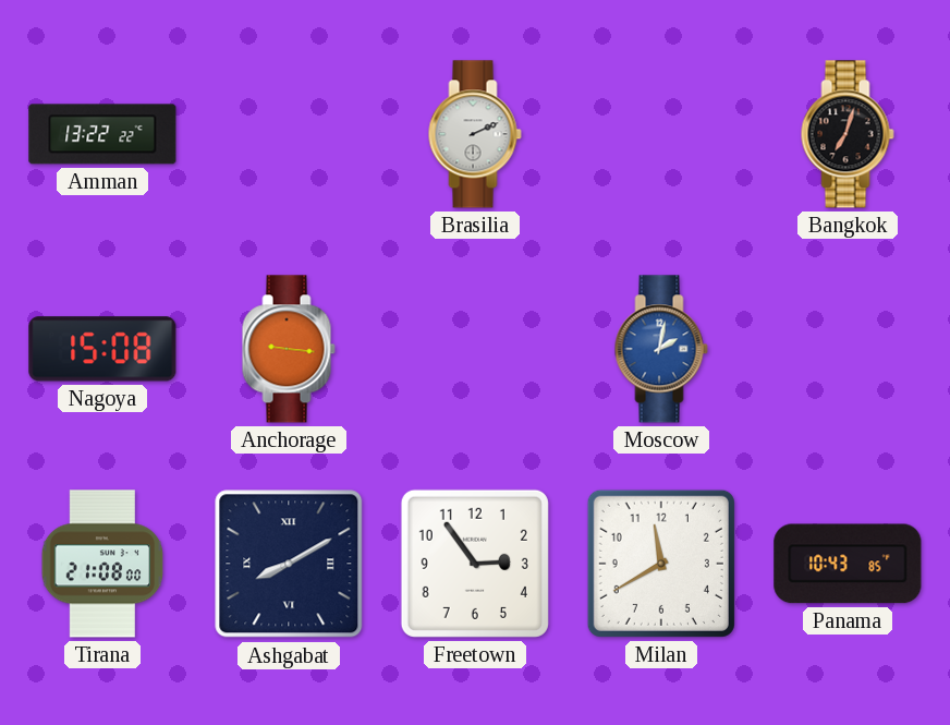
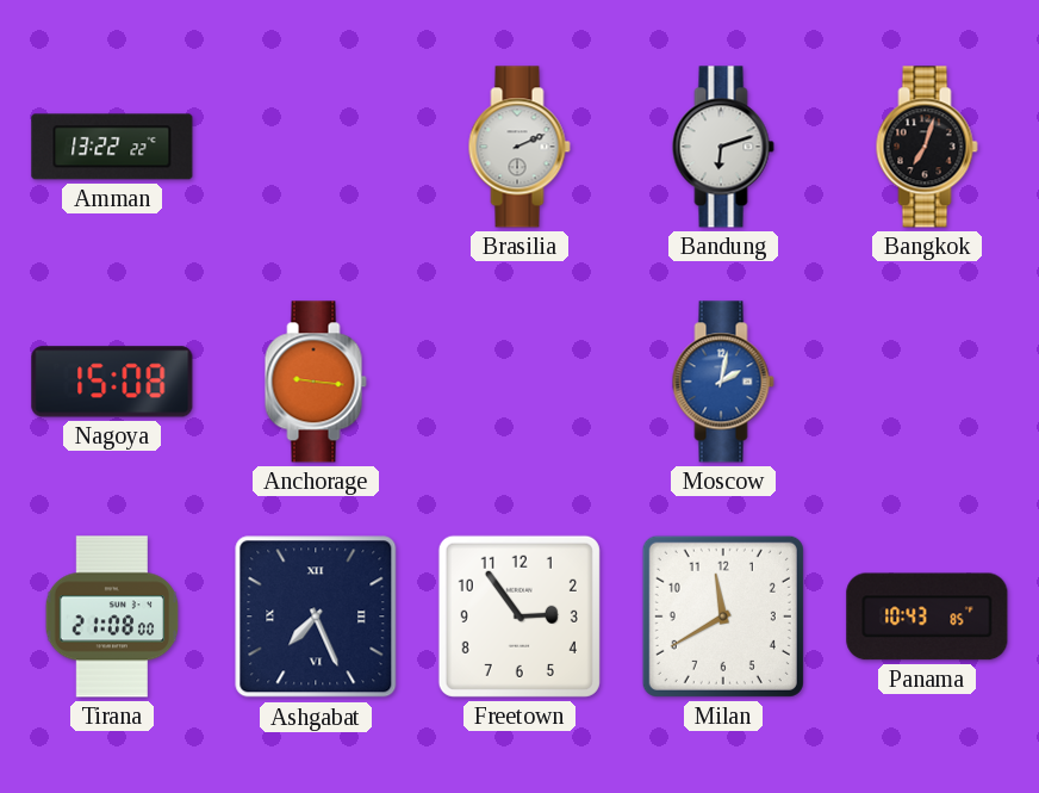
Bandung: none -> 6:12 (723, 147)
Ashgabat: 8:10 -> 7:26 (316, 617)
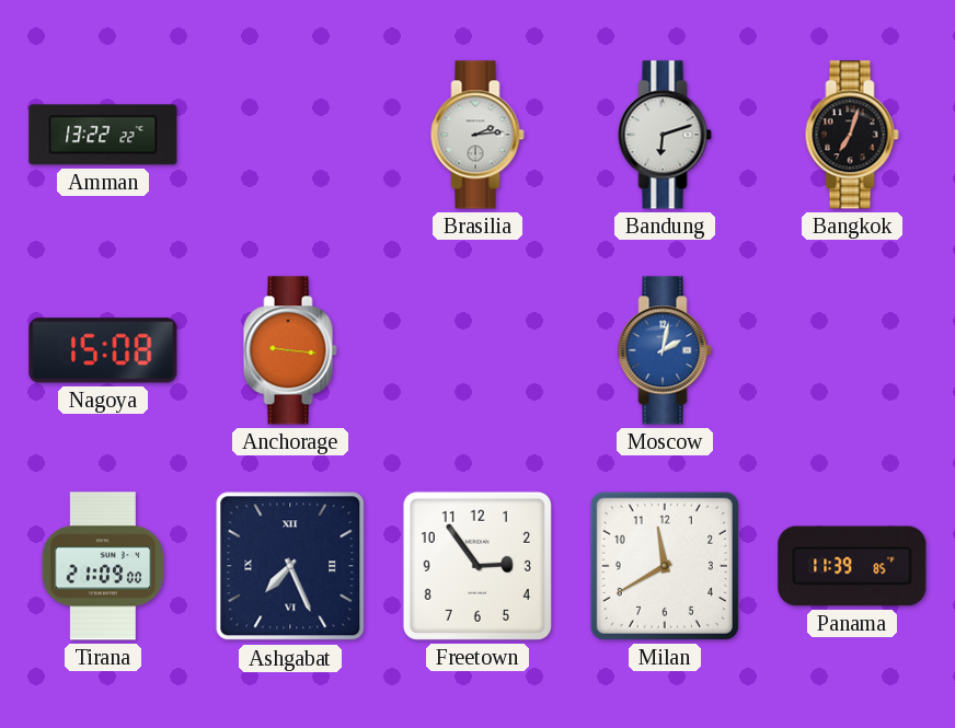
Brasilia: 2:11 -> 2:14 (477, 135)
Tirana: 21:08 -> 21:09 (103, 566)
Panama: 10:43 -> 11:39 (852, 566)
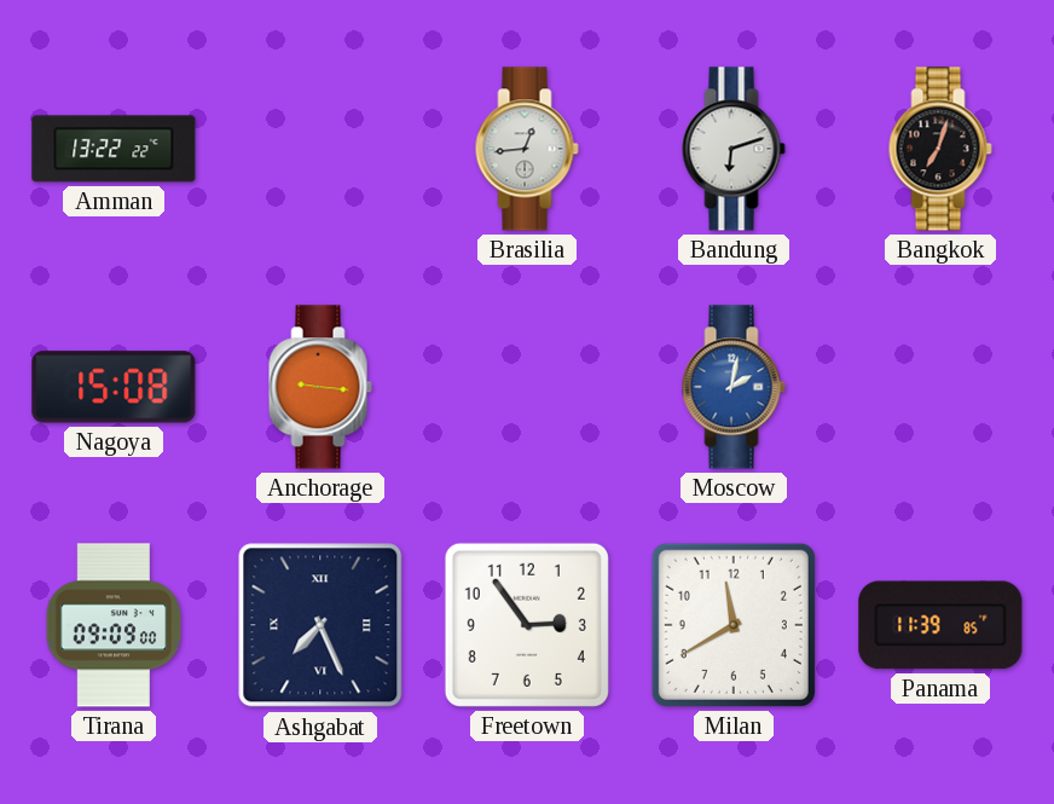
Brasilia: 2:14 -> 12:44 (527, 149)
Tirana: 21:09 -> 09:09 (114, 625)
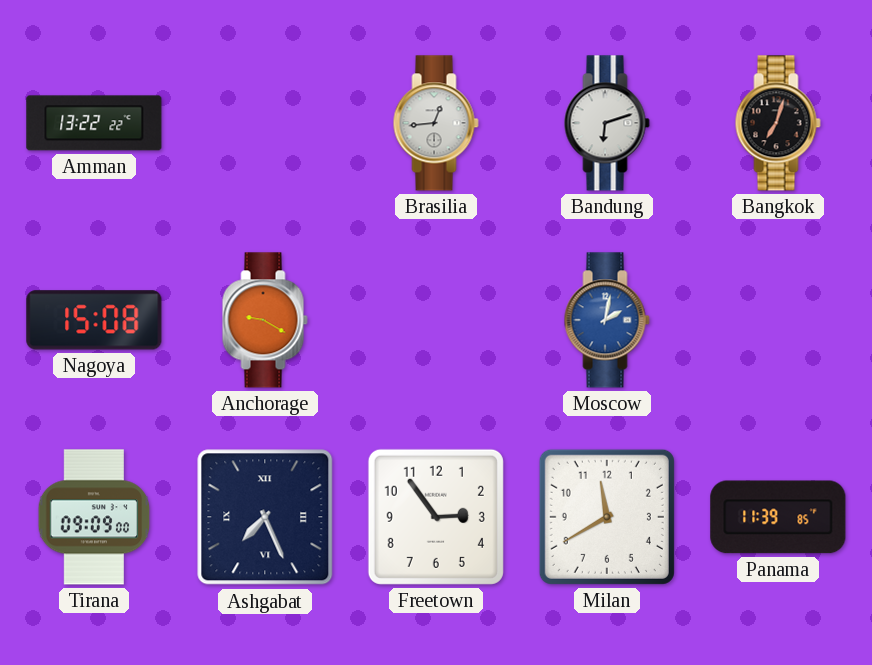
Anchorage: 9:16 -> 9:20 (265, 320)
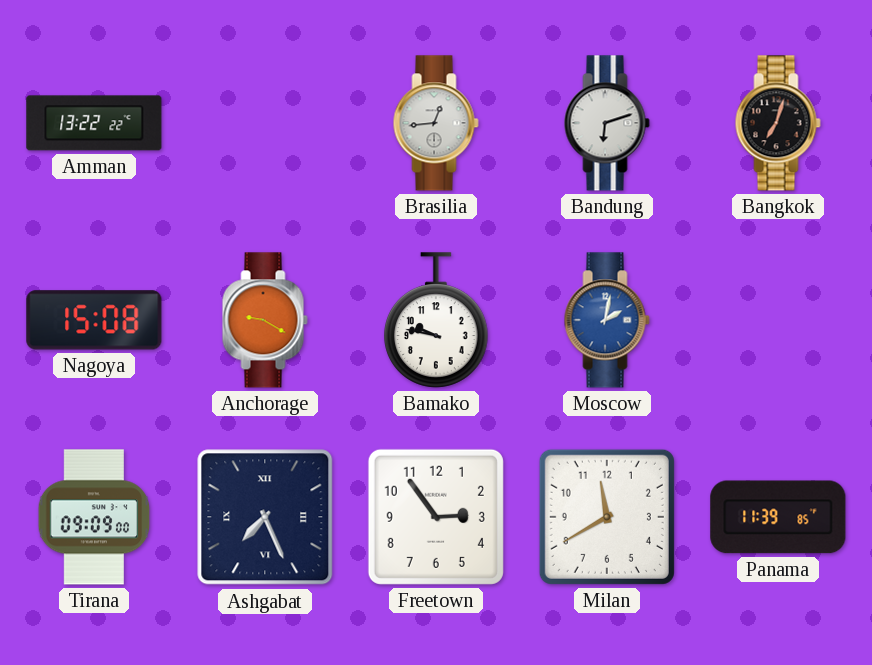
Bamako: none -> 9:47 (436, 320)
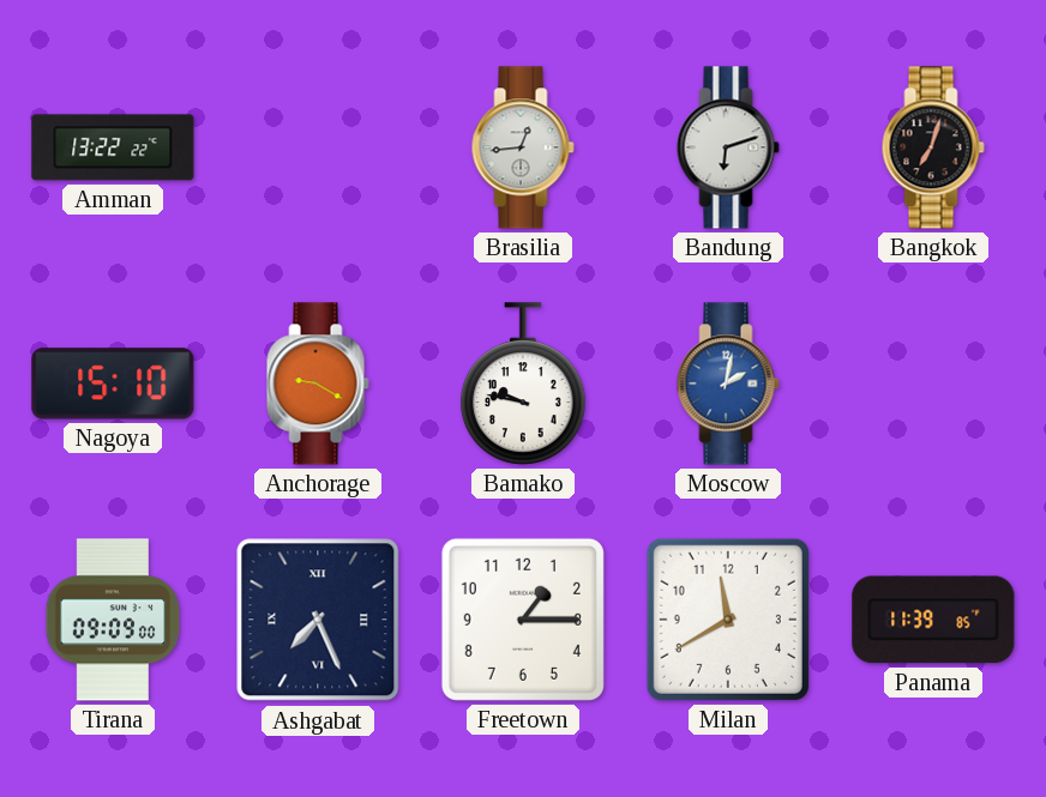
Nagoya: 15:08 -> 15:10 (113, 384)
Freetown: 2:54 -> 1:15 (523, 620)
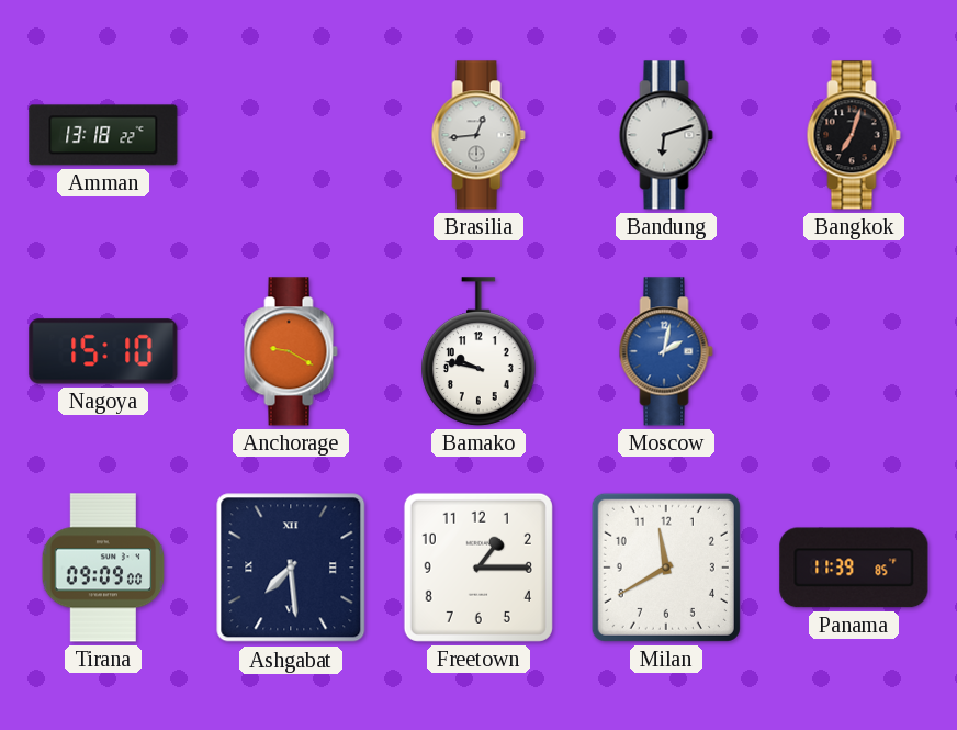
Amman: 13:22 -> 13:18 (103, 135)
Ashgabat: 7:26 -> 7:29 (291, 568)
